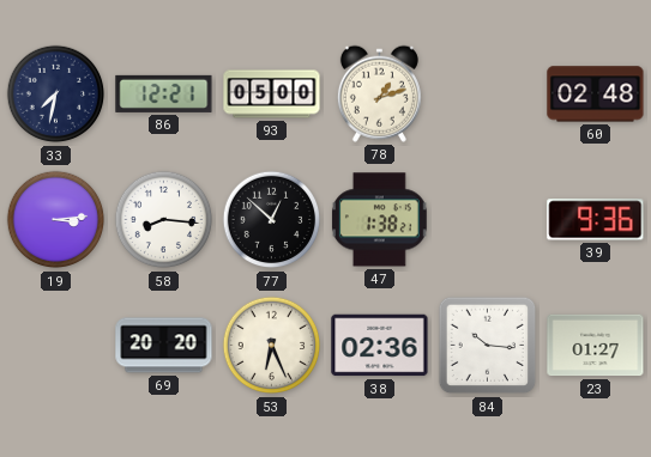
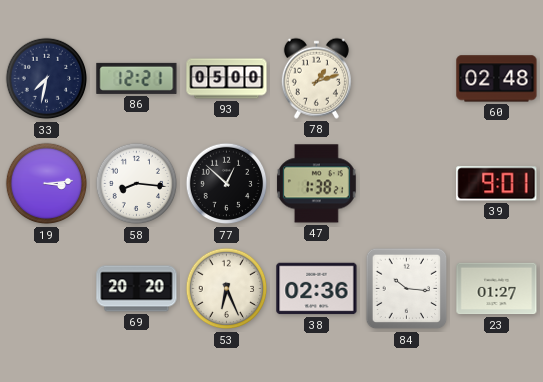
39: 9:36 -> 9:01 (497, 184)
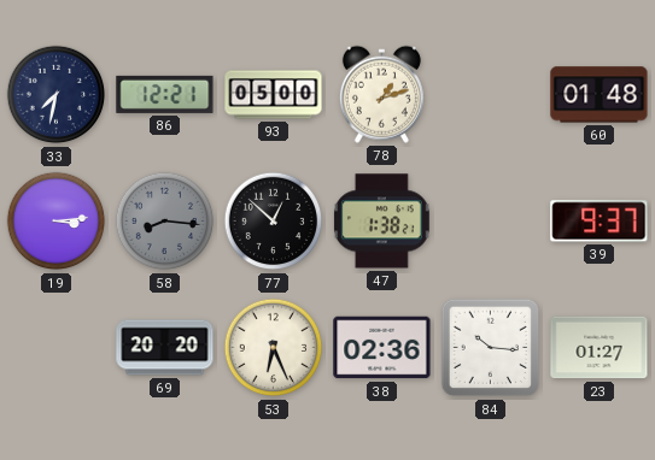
60: 02:48 -> 01:48 (600, 95)
58 dial: white -> grey (165, 222)
39: 9:01 -> 9:37 (600, 222)
